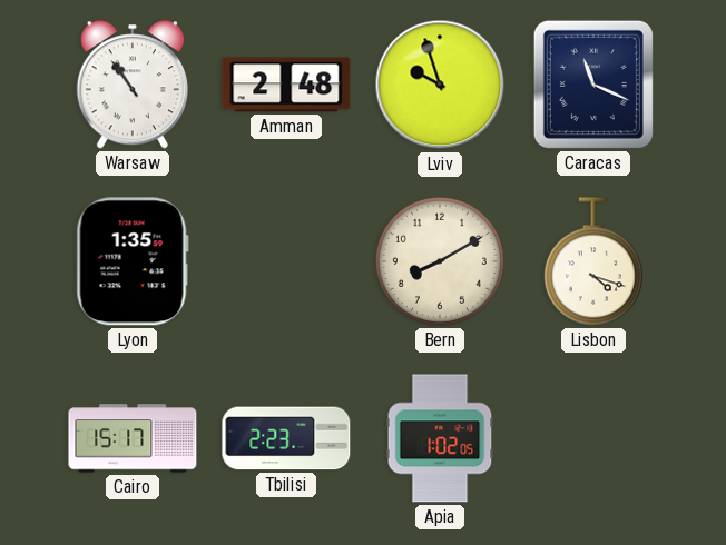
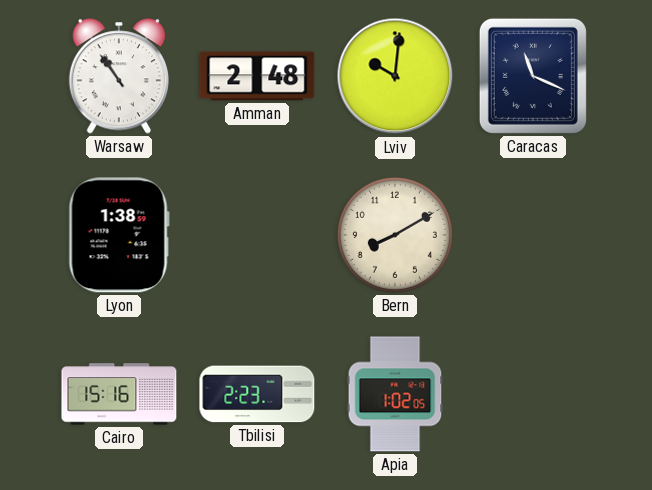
Lviv: 9:57 -> 10:01 (395, 76)
Lyon: 1:35 -> 1:38 (119, 235)
Lisbon: 4:18 -> none (593, 261)
Cairo: 15:17 -> 15:16 (119, 394)
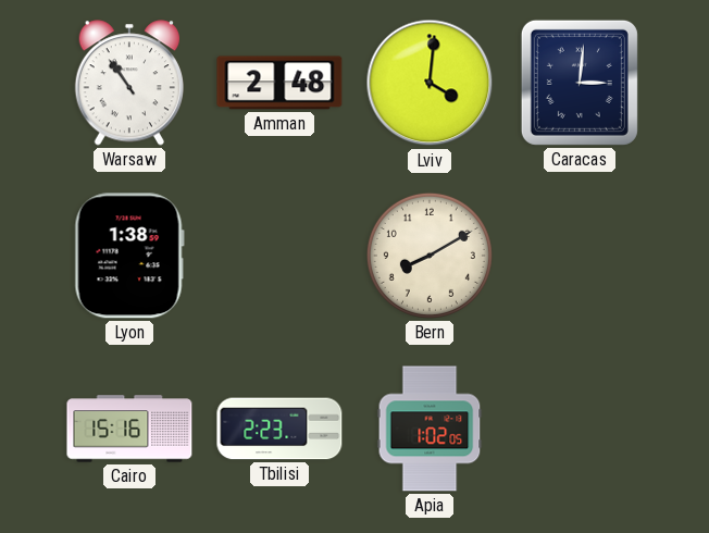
Lviv: 10:01 -> 4:01 (430, 83)
Caracas: 11:19 -> 3:01 (580, 83)
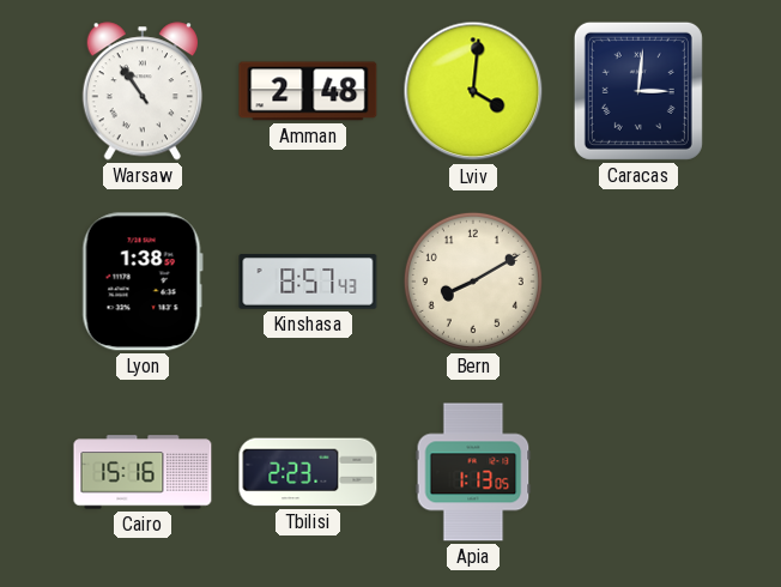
Kinshasa: none -> 8:57 (308, 282)
Apia: 1:02 -> 1:13 (473, 472)
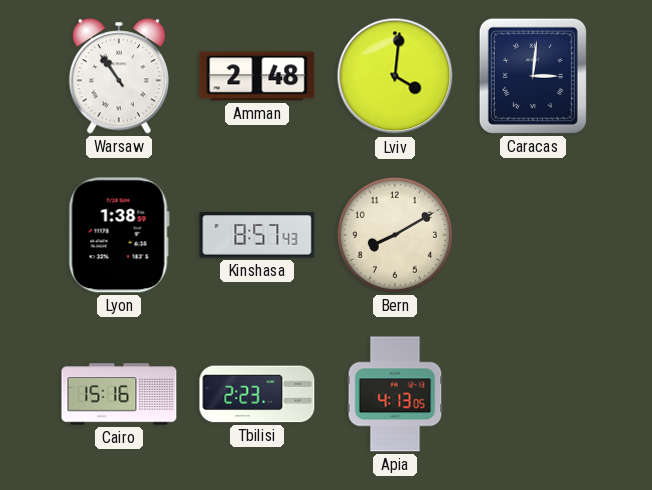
Apia: 1:13 -> 4:13 (395, 394)
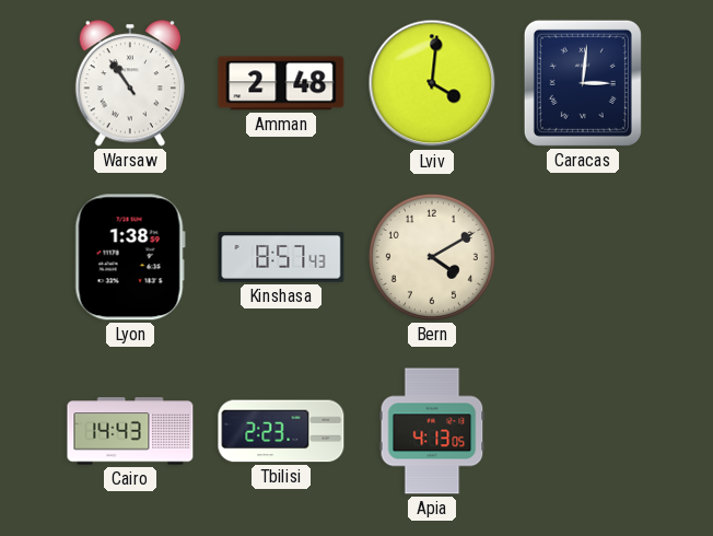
Bern: 8:10 -> 4:10 (432, 257)
Cairo: 15:16 -> 14:43 (130, 431)
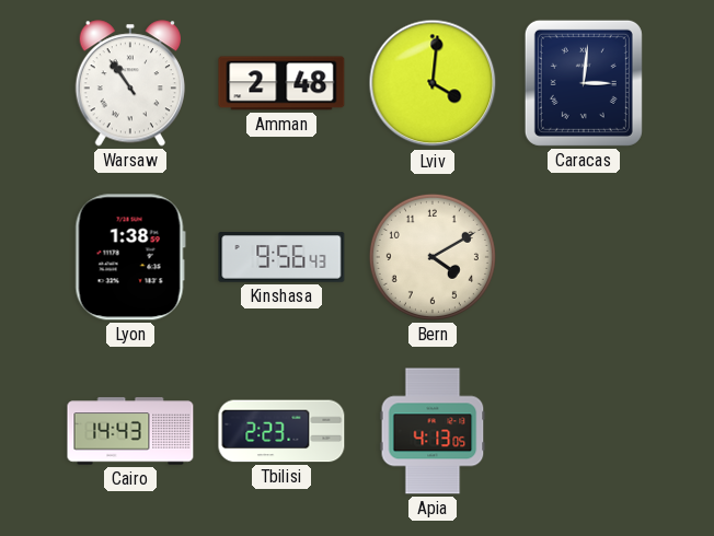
Kinshasa: 8:57 -> 9:56 (281, 257)
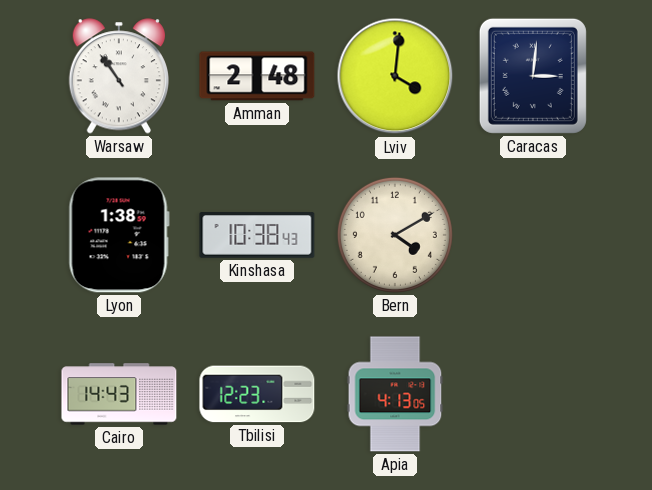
Kinshasa: 9:56 -> 10:38 (257, 235)
Tbilisi: 2:23 -> 12:23 (257, 394)
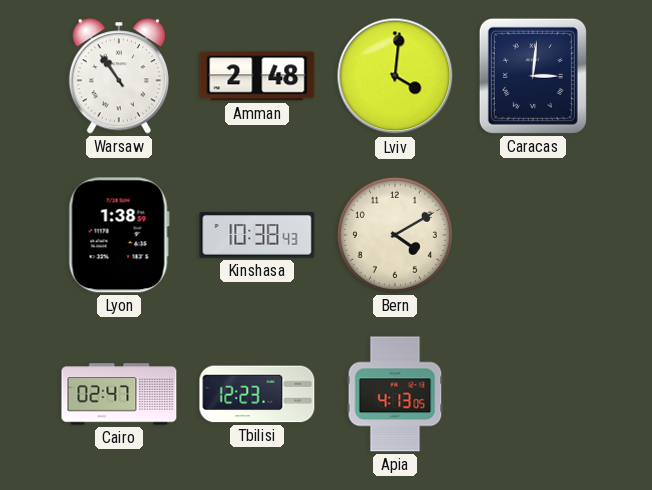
Cairo: 14:43 -> 02:47 (119, 394)
